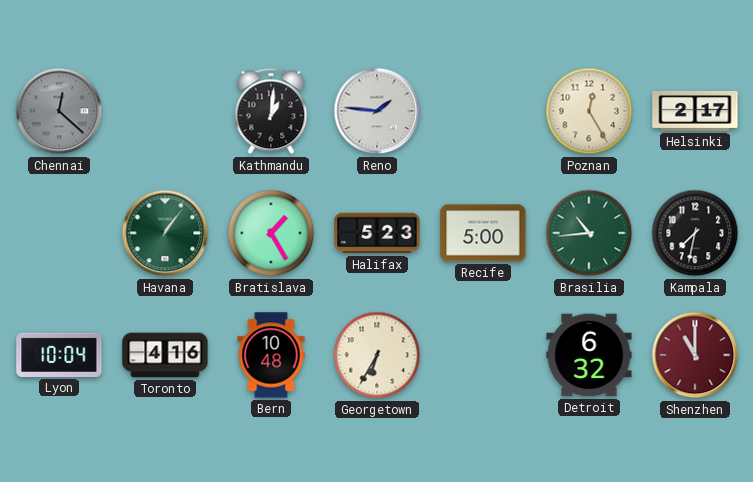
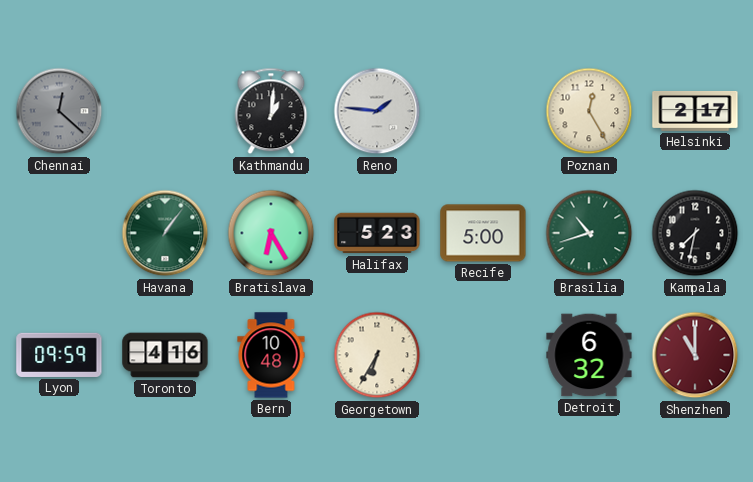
Bratislava: 1:25 -> 6:25 (271, 233)
Brasilia: 10:44 -> 10:42 (589, 233)
Lyon: 10:04 -> 09:59 (59, 355)
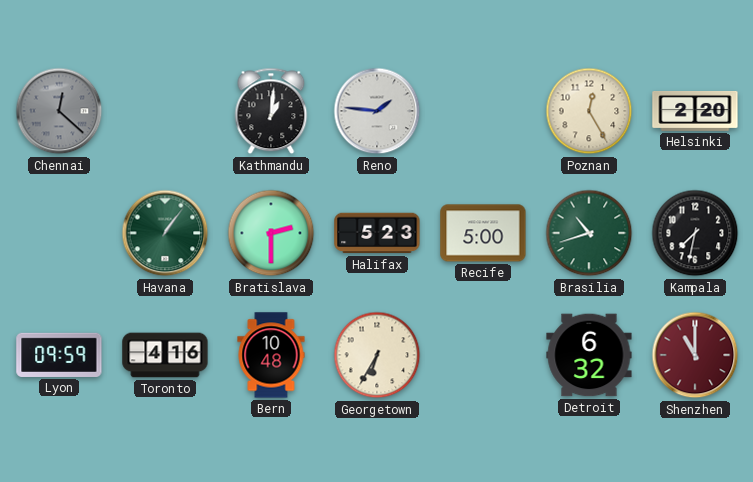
Helsinki: 2:17 -> 2:20 (695, 111)
Bratislava: 6:25 -> 2:30 (271, 233)
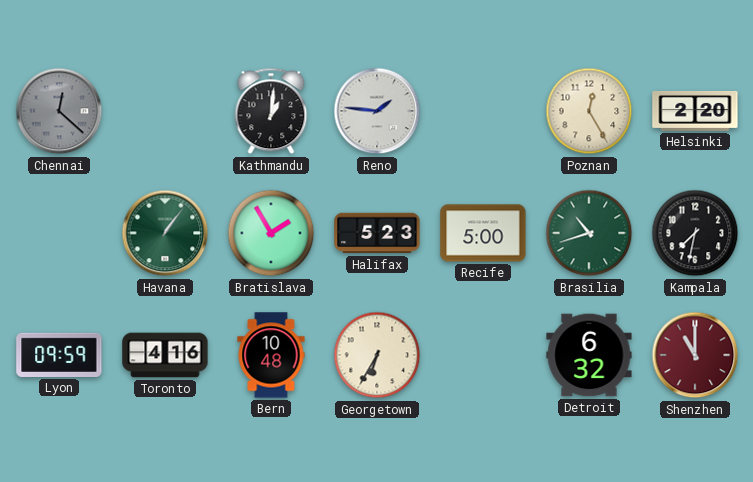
Bratislava: 2:30 -> 1:55 (271, 233)
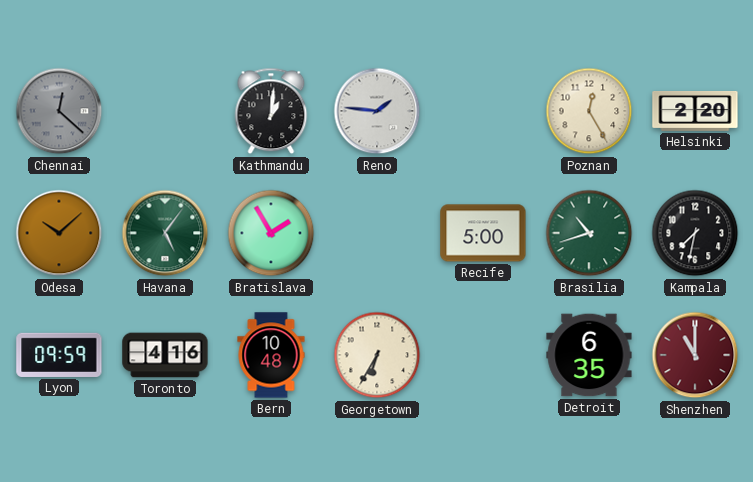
Odesa: none -> 10:08 (59, 233)
Havana: 1:06 -> 5:06 (165, 233)
Halifax: 5:23 -> none (377, 233)
Detroit: 6:32 -> 6:35 (589, 355)
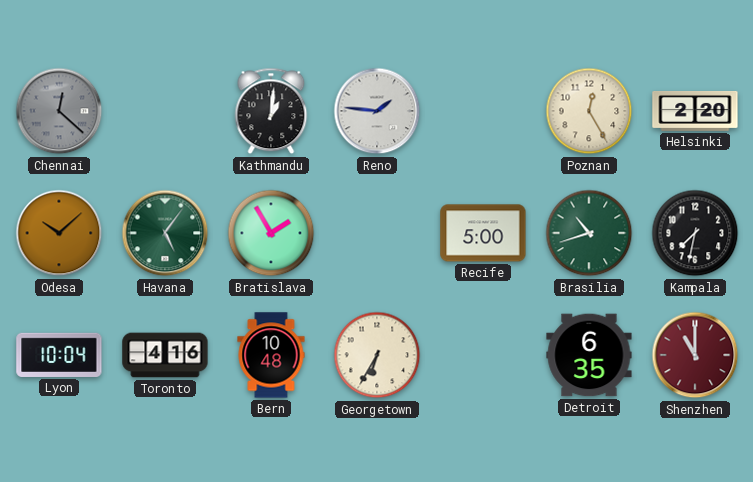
Lyon: 09:59 -> 10:04 (59, 355)
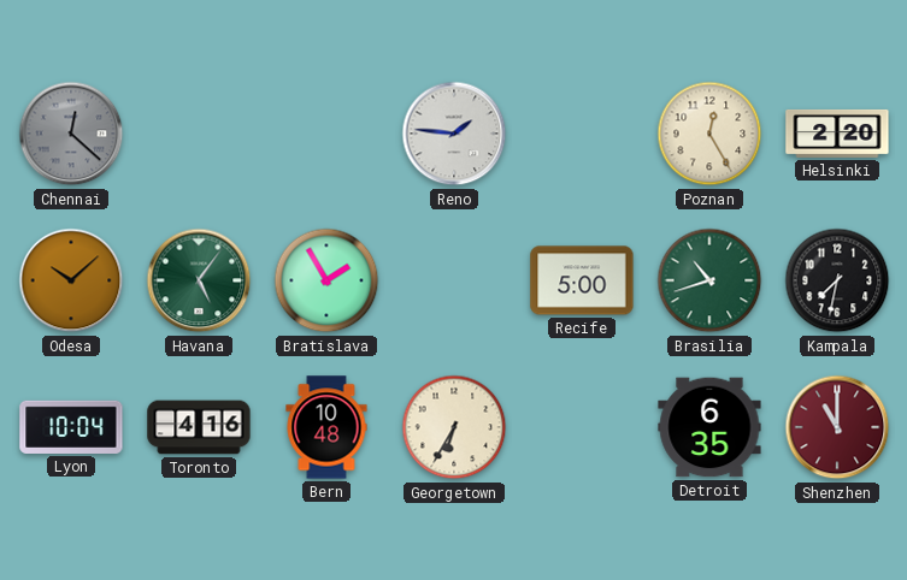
Kathmandu: 1:01 -> none (271, 111)
